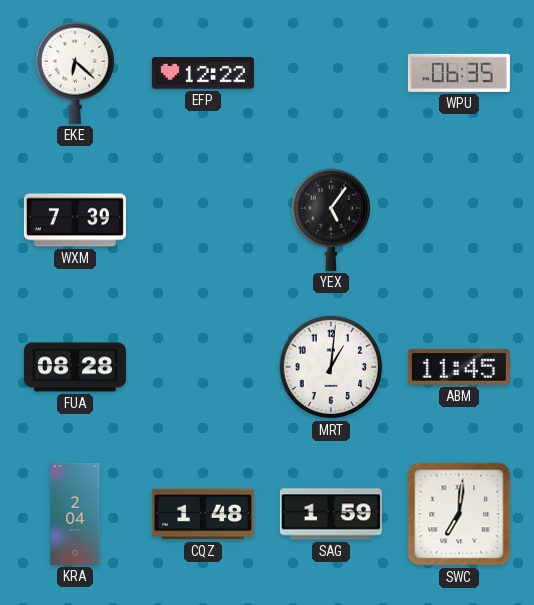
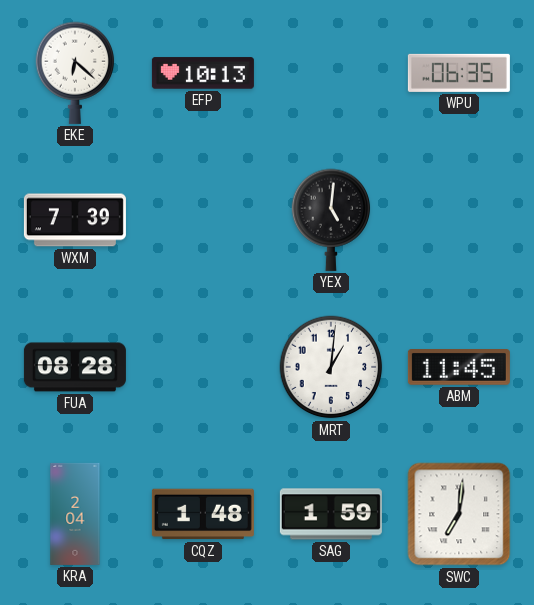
EFP: 12:22 -> 10:13 (203, 73)
YEX: 5:06 -> 5:01 (331, 220)
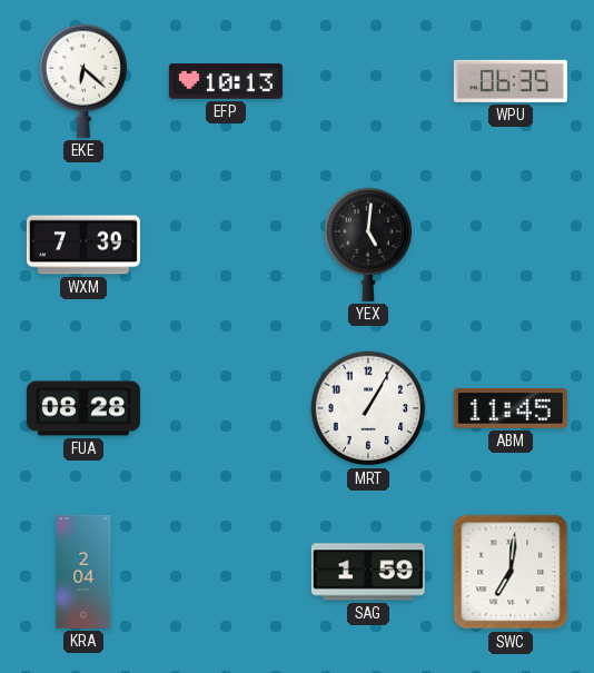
MRT: 1:01 -> 1:05 (368, 408)
CQZ: 1:48 -> none (203, 514)
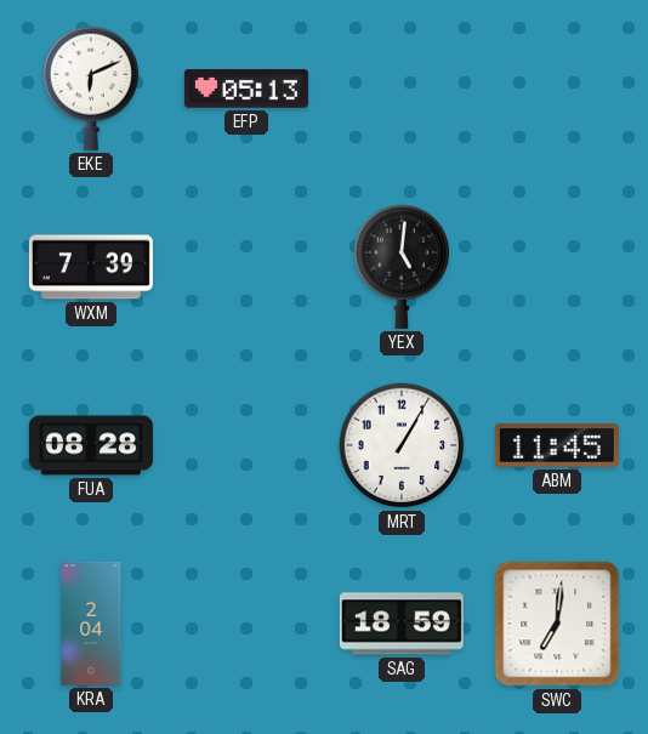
EKE: 6:22 -> 6:11 (91, 89)
EFP: 10:13 -> 05:13 (246, 89)
WPU: 06:35 -> none (511, 81)
SAG: 1:59 -> 18:59 (402, 624)
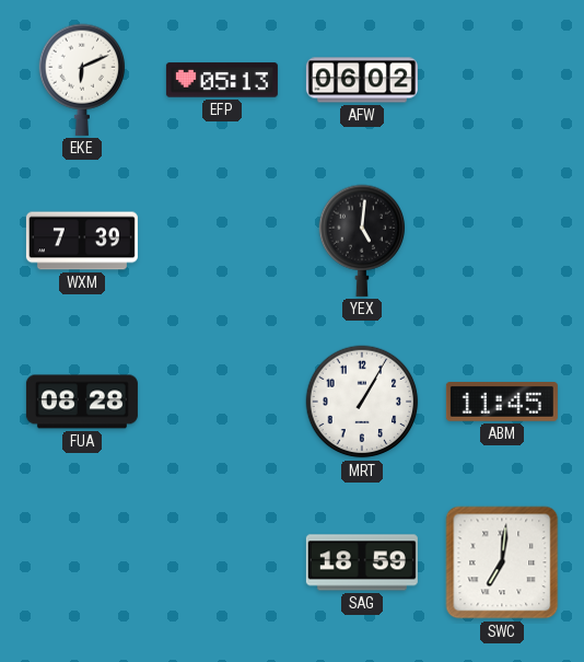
AFW: none -> 06:02 (362, 80)
KRA: 2:04 -> none (91, 624)
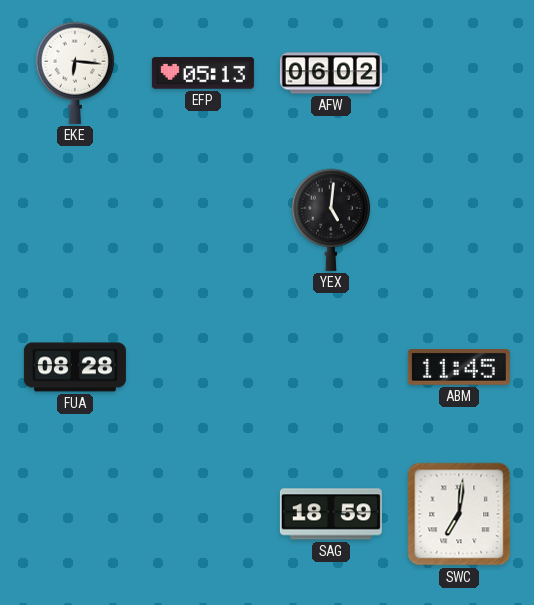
EKE: 6:11 -> 6:16 (75, 73)
WXM: 7:39 -> none (82, 241)
MRT: 1:05 -> none (362, 402)
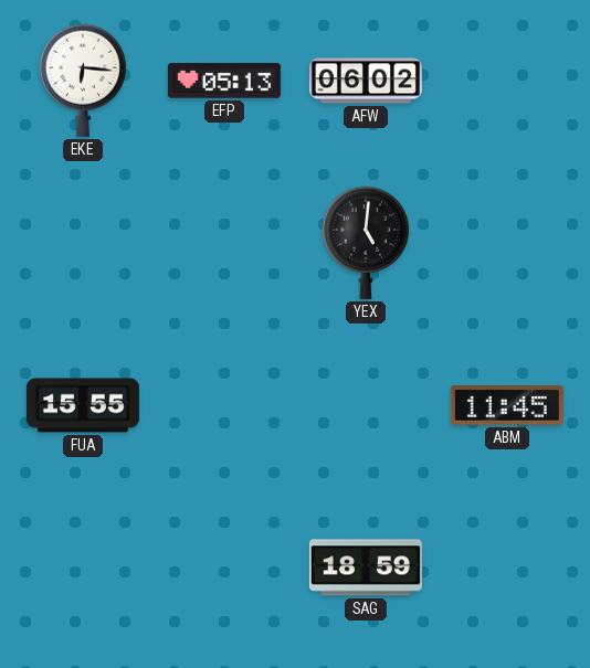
FUA: 08:28 -> 15:55 (83, 405)
SWC: 7:01 -> none (459, 514)
